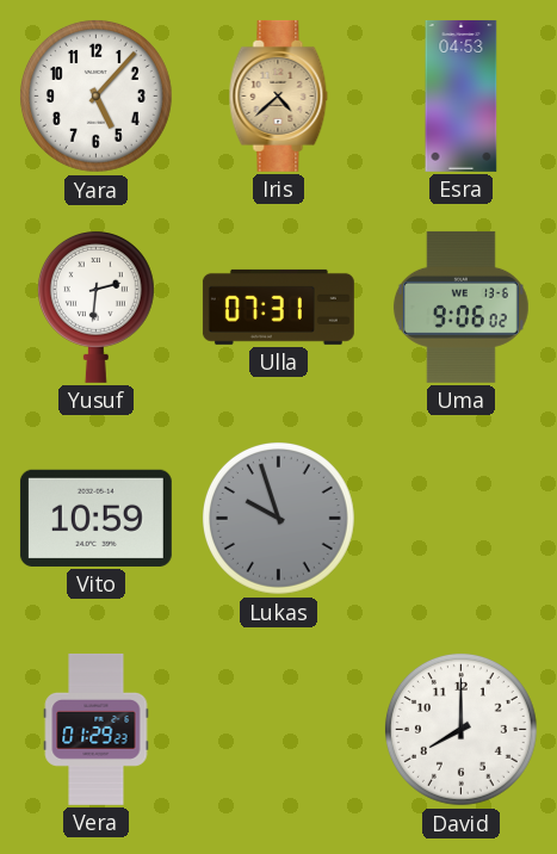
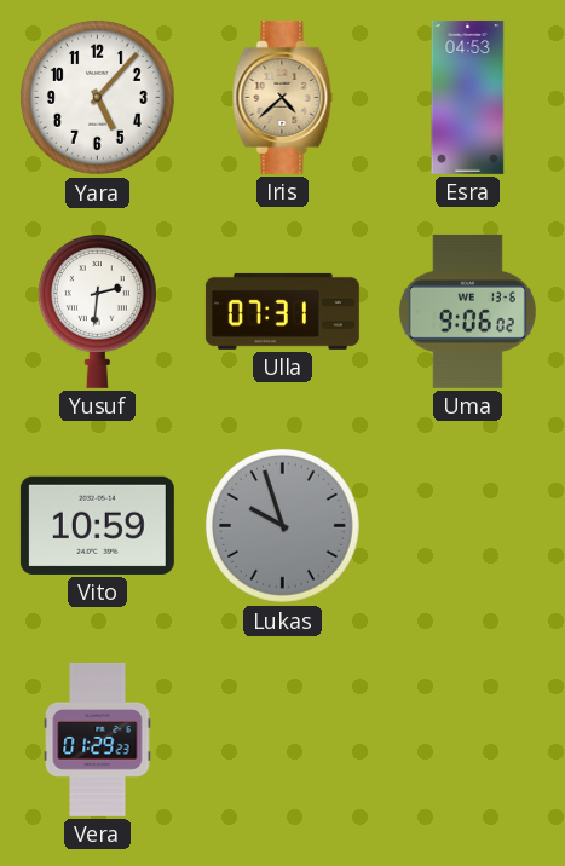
David: 8:00 -> none (460, 729)
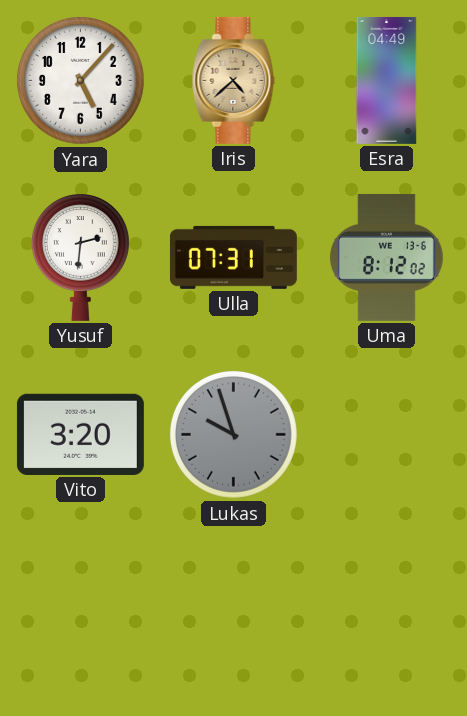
Esra: 04:53 -> 04:49 (387, 80)
Uma: 9:06 -> 8:12 (386, 257)
Vito: 10:59 -> 3:20 (80, 434)
Vera: 01:29 -> none (98, 739)
